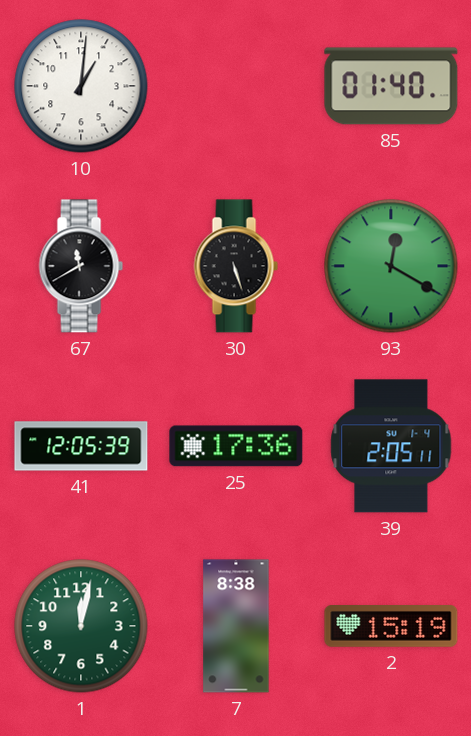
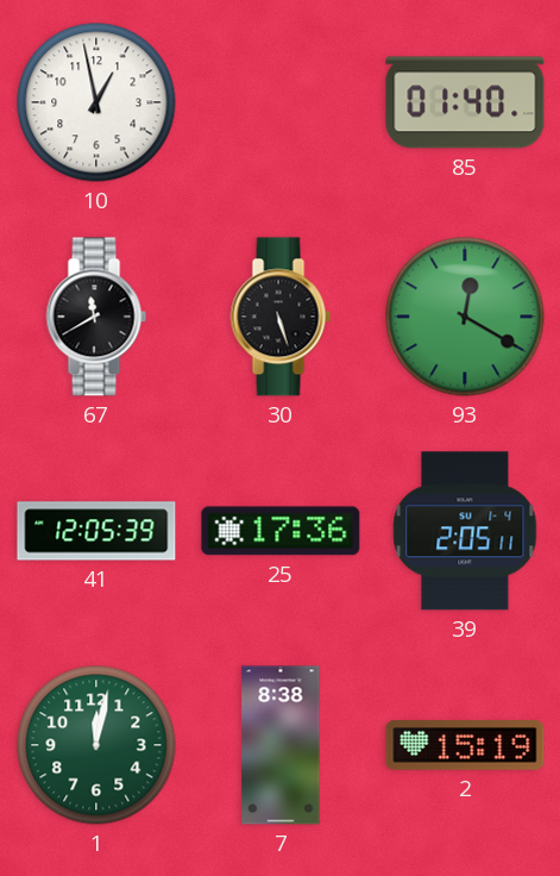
10: 1:01 -> 12:58 (96, 102)
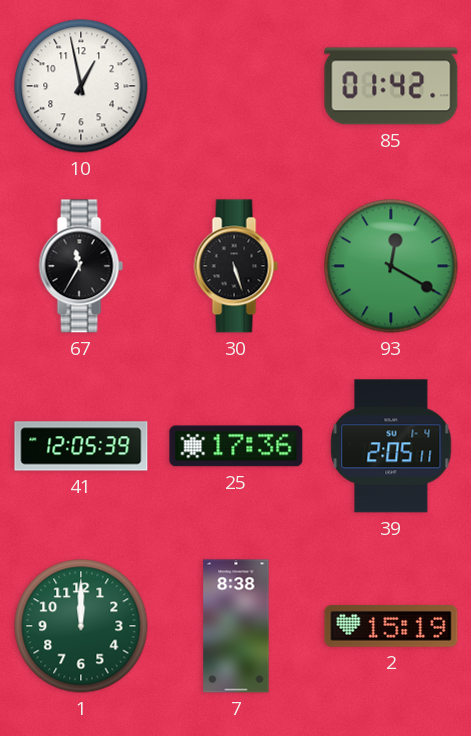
85: 01:40 -> 01:42 (391, 86)
67: 11:40 -> 11:35 (81, 266)
1: 12:02 -> 12:00 (81, 626)
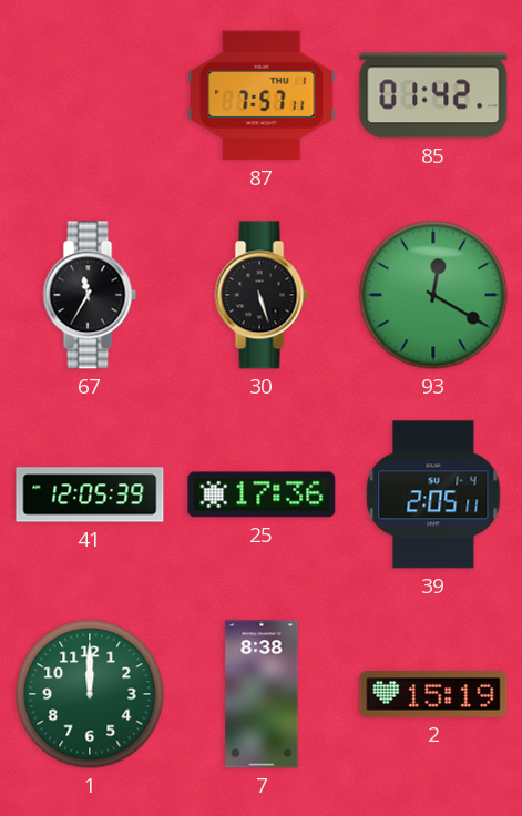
10: 12:58 -> none (81, 86)
87: none -> 7:57 (262, 95)
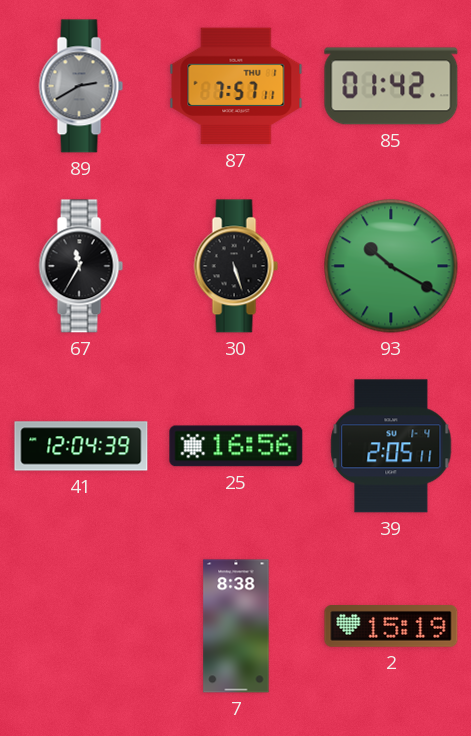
89: none -> 2:40 (81, 86)
93: 12:20 -> 10:20 (391, 266)
41: 12:05 -> 12:04 (81, 446)
25: 17:36 -> 16:56 (236, 446)
1: 12:00 -> none (90, 694)
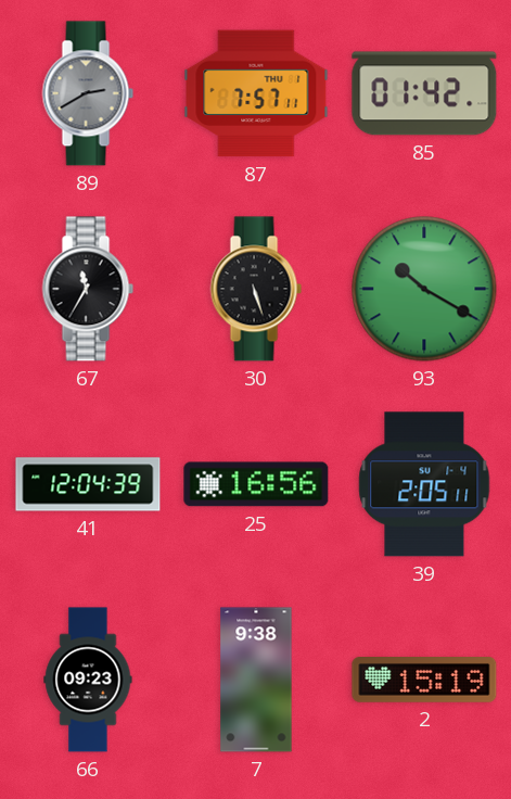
66: none -> 09:23 (88, 680)
7: 8:38 -> 9:38 (256, 680)
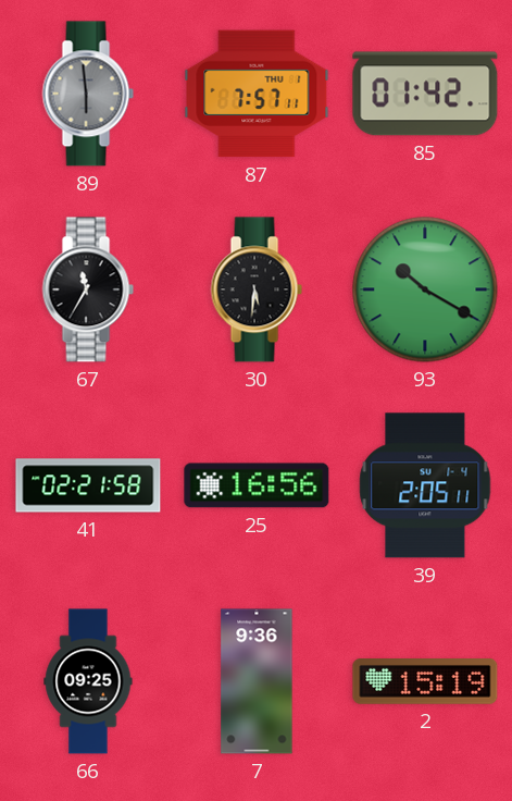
89: 2:40 -> 5:59 (88, 94)
30: 5:27 -> 5:31 (257, 289)
41: 12:04 -> 02:21 (88, 485)
66: 09:23 -> 09:25 (88, 681)
7: 9:38 -> 9:36 (257, 681)
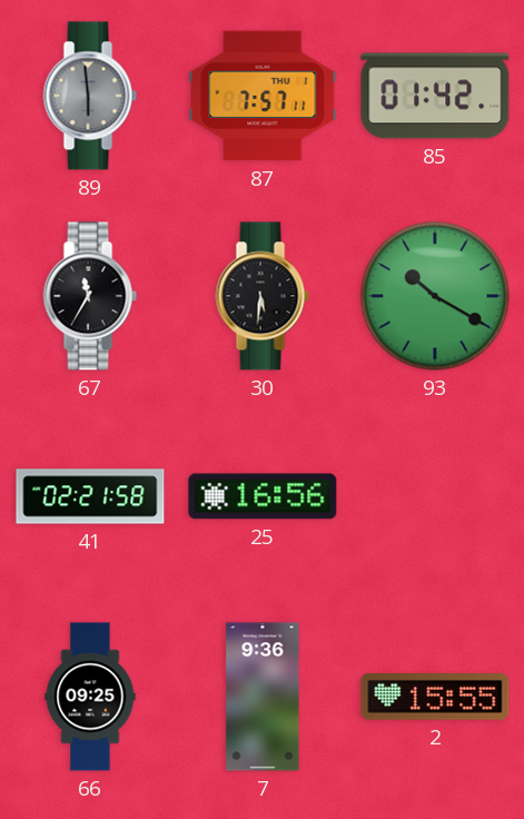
39: 2:05 -> none (425, 485)
2: 15:19 -> 15:55 (435, 698)
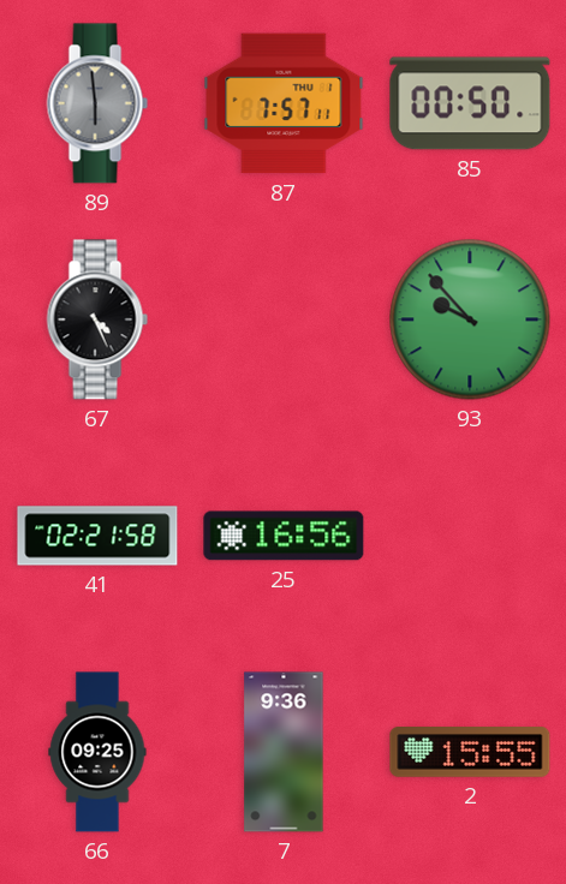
85: 01:42 -> 00:50 (470, 103)
67: 11:35 -> 4:26 (97, 319)
30: 5:31 -> none (263, 296)
93: 10:20 -> 9:53 (470, 319)
